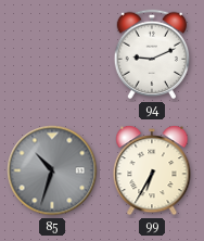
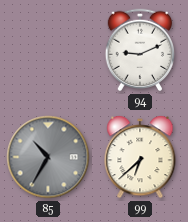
85: 10:33 -> 10:35 (48, 157)
99: 6:35 -> 6:38 (140, 157)
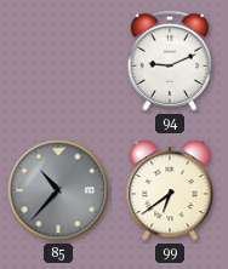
85: 10:35 -> 10:37 (58, 190)
99: 6:38 -> 6:39 (170, 190)
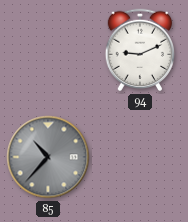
99: 6:39 -> none (170, 190)
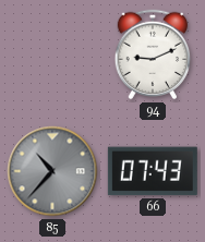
66: none -> 07:43 (153, 171)
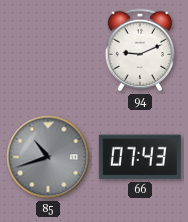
85: 10:37 -> 10:42 (48, 157)
